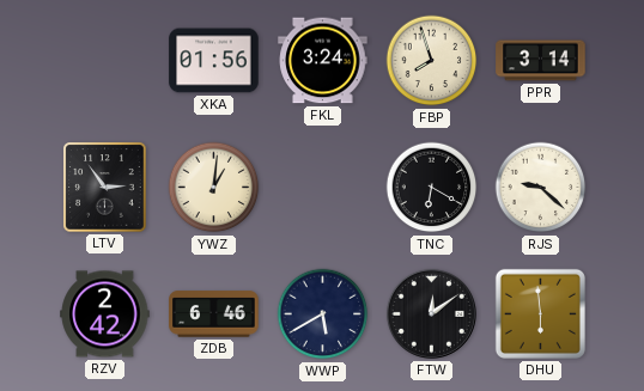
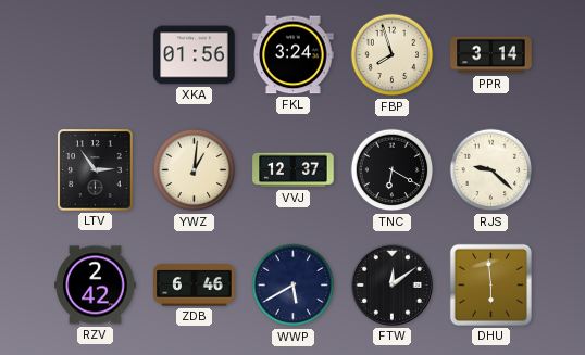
VVJ: none -> 12:37 (294, 170)
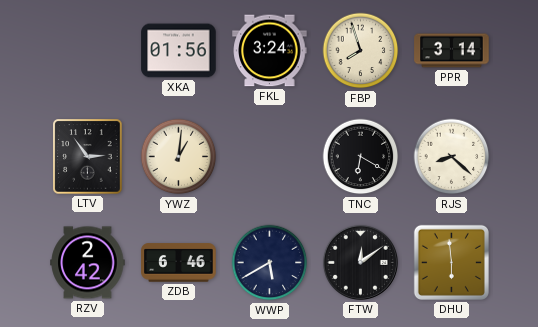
VVJ: 12:37 -> none (294, 170)
RJS: 9:22 -> 8:22 (452, 157)
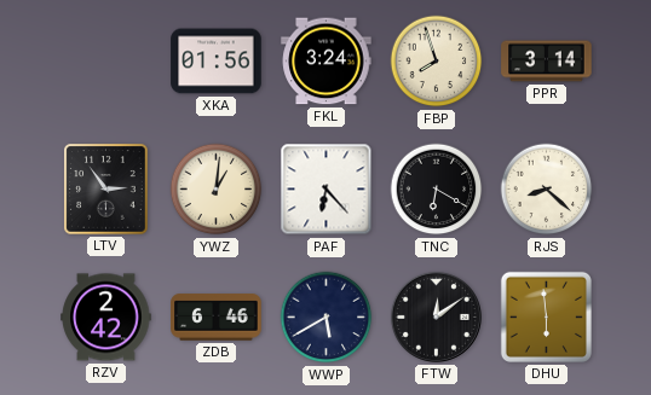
PAF: none -> 6:23 (327, 190)
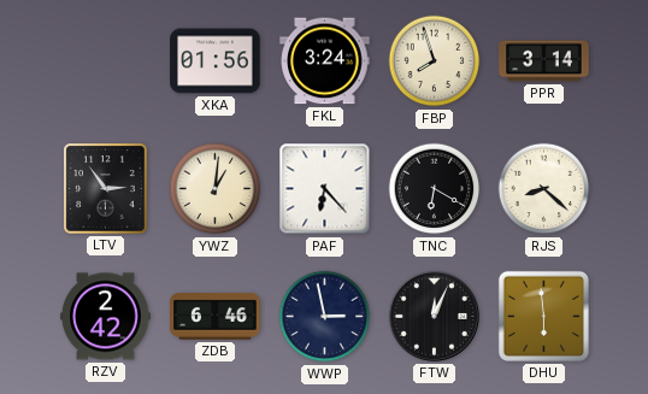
WWP: 5:40 -> 2:58 (325, 317)
FTW: 12:09 -> 12:04 (434, 316)
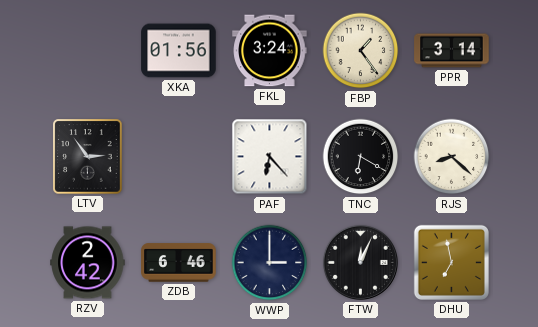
FBP: 7:57 -> 1:24 (361, 51)
YWZ: 1:01 -> none (216, 189)
WWP: 2:58 -> 3:00 (270, 263)
DHU: 5:59 -> 6:58 (451, 262)
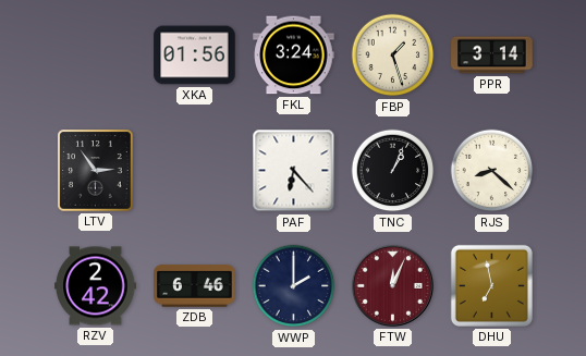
FBP: 1:24 -> 1:27 (393, 56)
TNC: 6:20 -> 1:04 (393, 171)
WWP: 3:00 -> 2:00 (294, 286)
FTW dial: black -> burgundy (392, 285)
